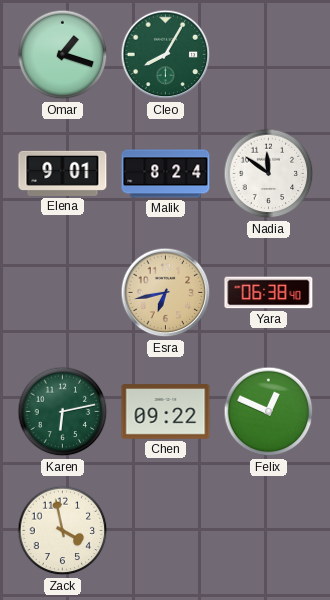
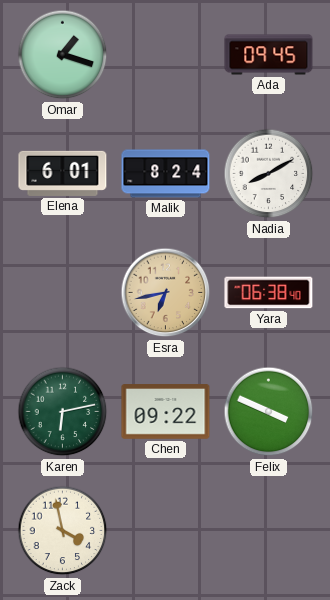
Cleo: 8:05 -> none (166, 55)
Ada: none -> 09:45 (269, 55)
Elena: 9:01 -> 6:01 (63, 173)
Nadia: 11:51 -> 8:10 (269, 174)
Felix: 12:49 -> 3:49 (269, 412)
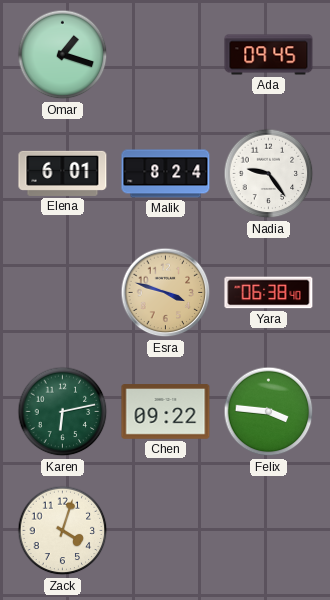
Nadia: 8:10 -> 9:24 (269, 174)
Esra: 6:43 -> 3:48 (166, 293)
Felix: 3:49 -> 3:46 (269, 412)
Zack: 3:58 -> 4:03 (63, 531)
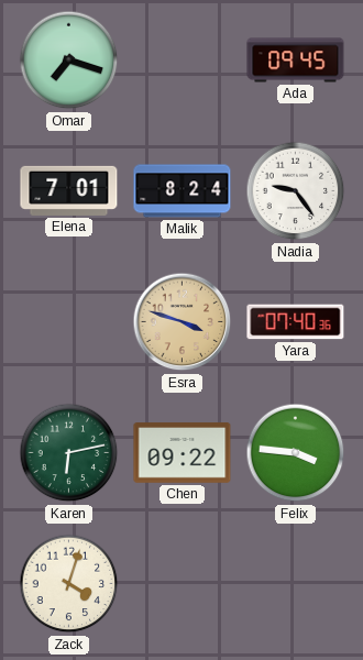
Omar: 1:18 -> 7:18 (69, 61)
Elena: 6:01 -> 7:01 (69, 190)
Yara: 06:38 -> 07:40 (296, 322)
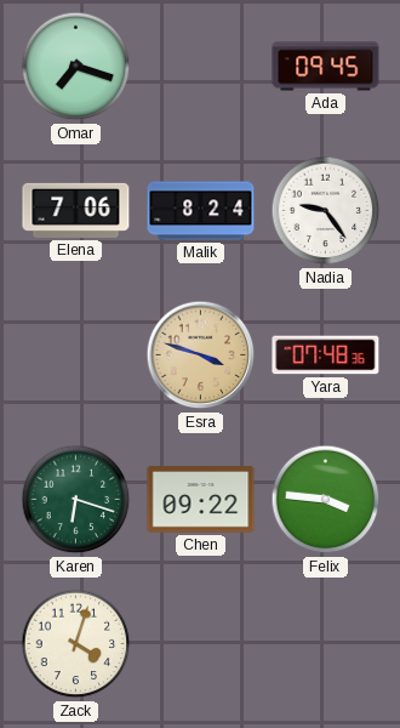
Elena: 7:01 -> 7:06 (76, 210)
Yara: 07:40 -> 07:48 (326, 356)
Karen: 6:13 -> 6:18 (76, 500)
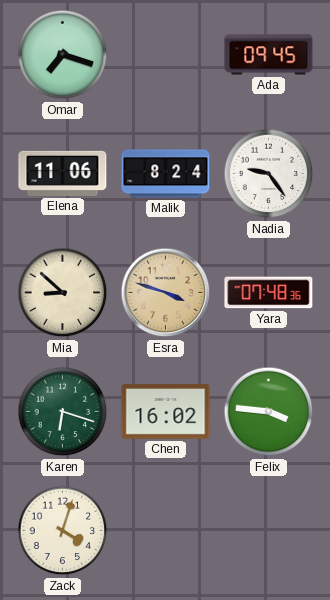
Elena: 7:06 -> 11:06 (63, 173)
Mia: none -> 8:52 (63, 293)
Chen: 09:22 -> 16:02 (166, 412)
